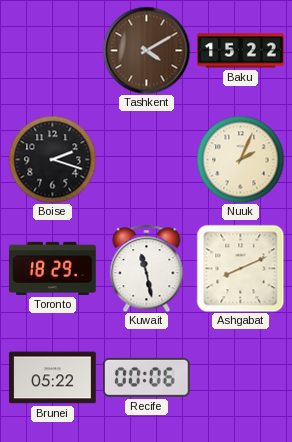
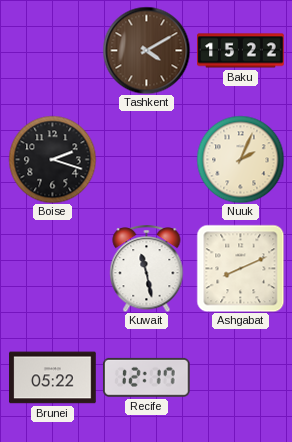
Toronto: 18:29 -> none (53, 268)
Recife: 00:06 -> 12:17 (146, 377)
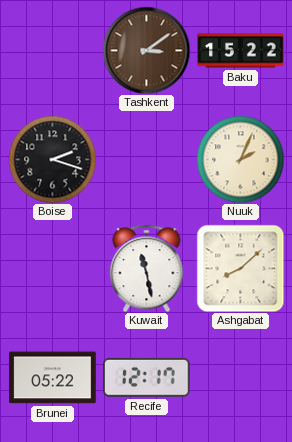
Tashkent: 4:10 -> 3:09 (146, 50)
Ashgabat: 8:11 -> 8:08 (240, 268)
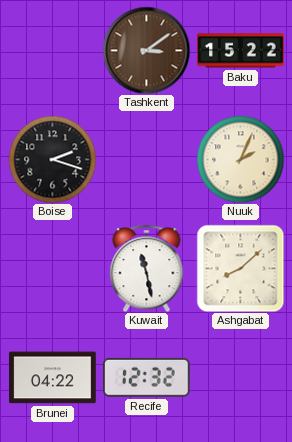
Brunei: 05:22 -> 04:22 (53, 378)
Recife: 12:17 -> 12:32 (146, 377)
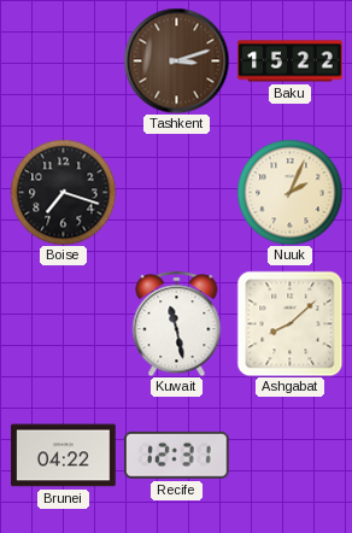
Tashkent: 3:09 -> 3:12 (176, 60)
Boise: 2:18 -> 7:18 (63, 192)
Recife: 12:32 -> 12:31 (176, 455)
